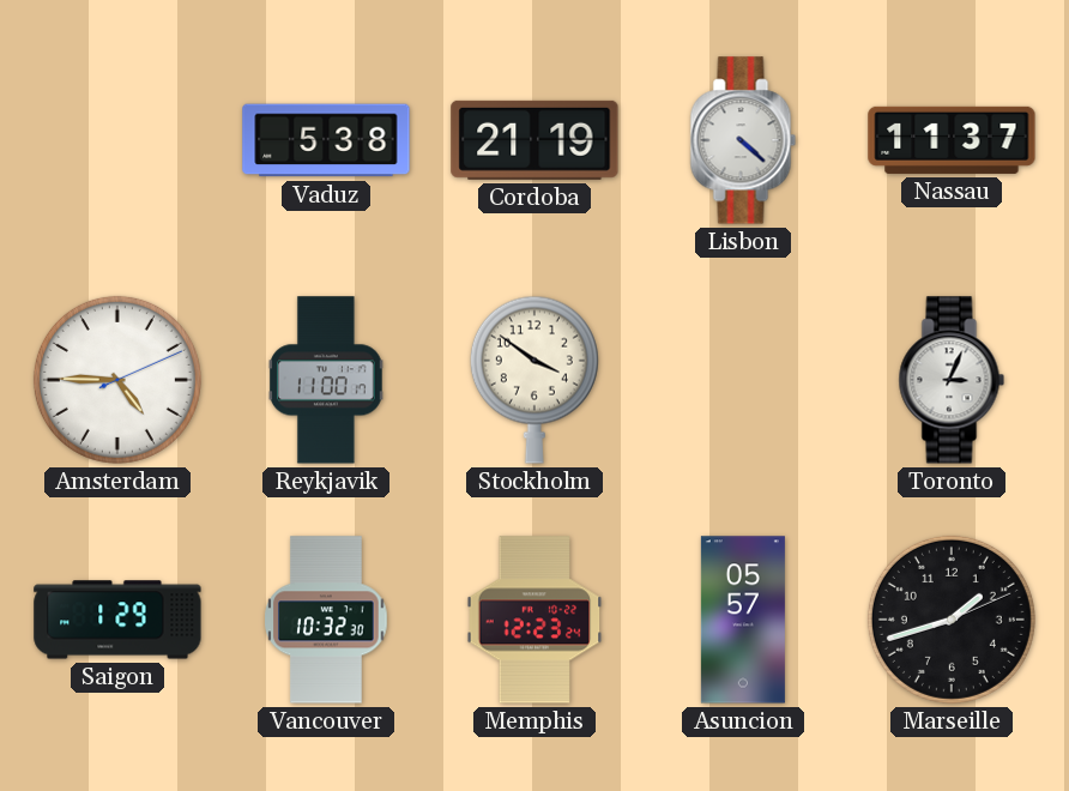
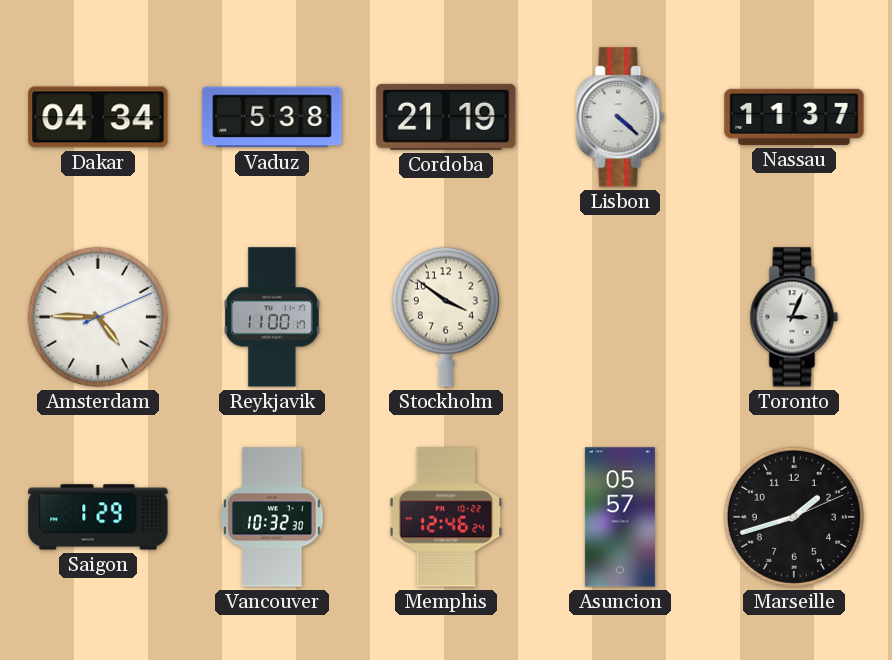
Dakar: none -> 04:34 (98, 117)
Memphis: 12:23 -> 12:46 (446, 517)
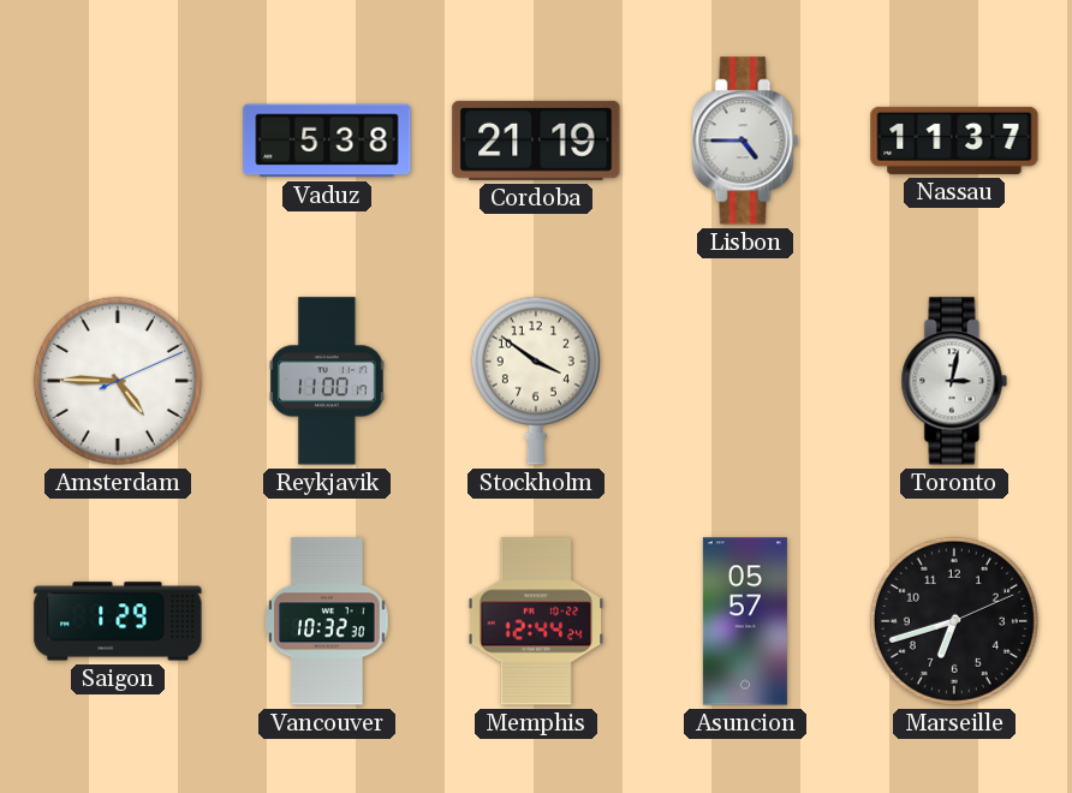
Dakar: 04:34 -> none (98, 117)
Lisbon: 4:22 -> 4:45 (745, 141)
Toronto: 3:04 -> 3:02 (954, 381)
Memphis: 12:46 -> 12:44 (536, 621)
Marseille: 1:42 -> 6:42 (954, 621)
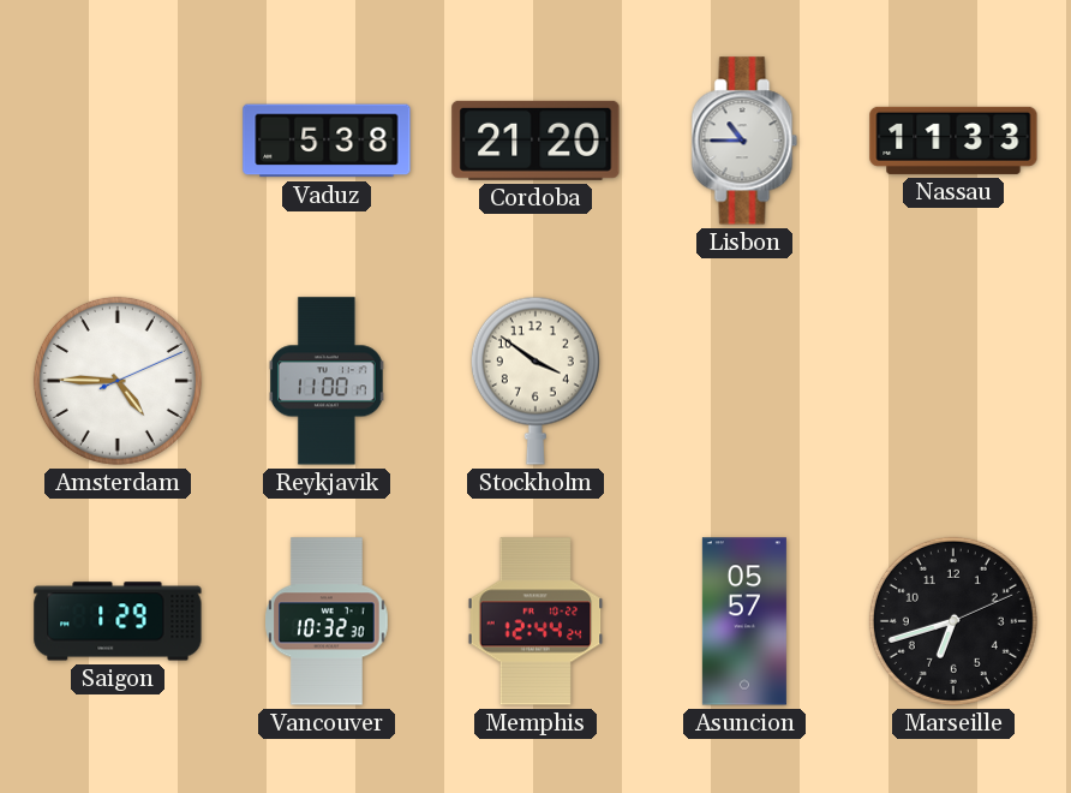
Cordoba: 21:19 -> 21:20 (535, 141)
Lisbon: 4:45 -> 10:45 (744, 141)
Nassau: 11:37 -> 11:33 (953, 141)
Toronto: 3:02 -> none (954, 381)
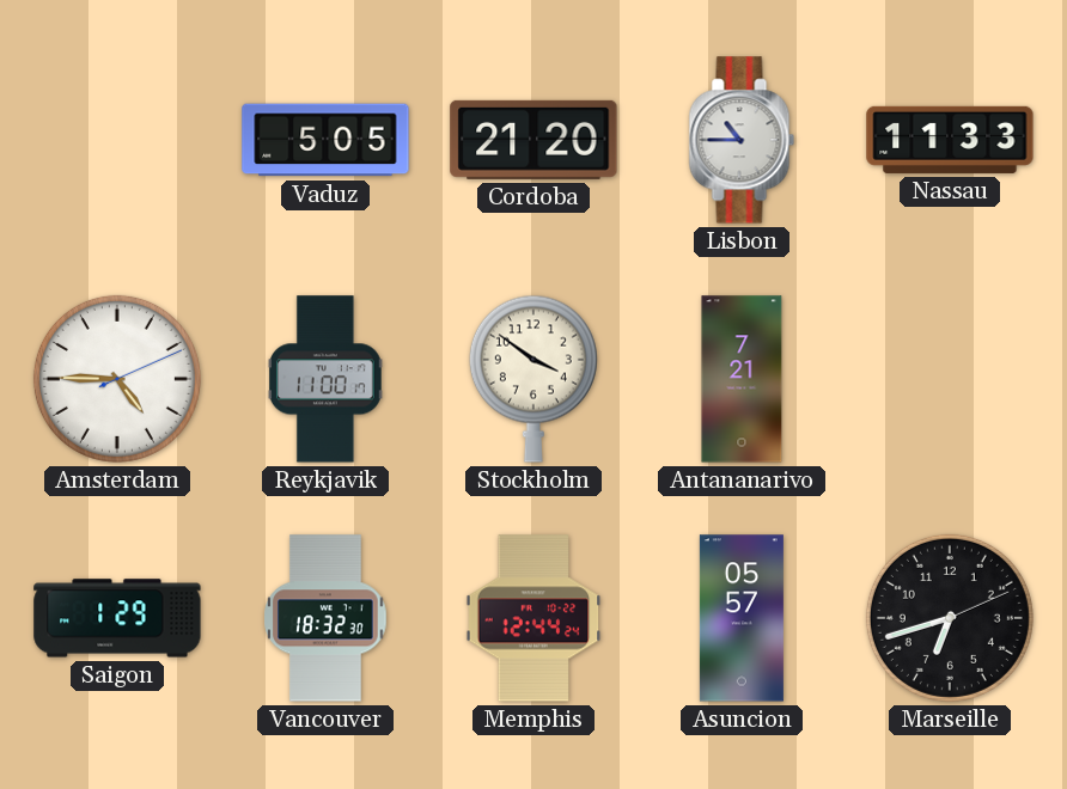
Vaduz: 5:38 -> 5:05 (325, 140)
Antananarivo: none -> 7:21 (742, 379)
Vancouver: 10:32 -> 18:32 (325, 618)
